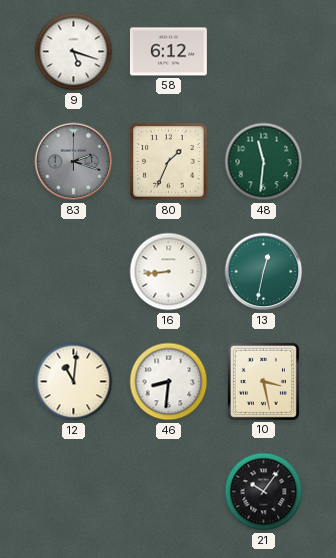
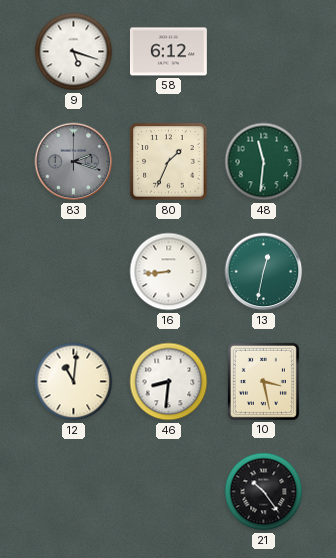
21: 10:06 -> 10:24 (264, 492)
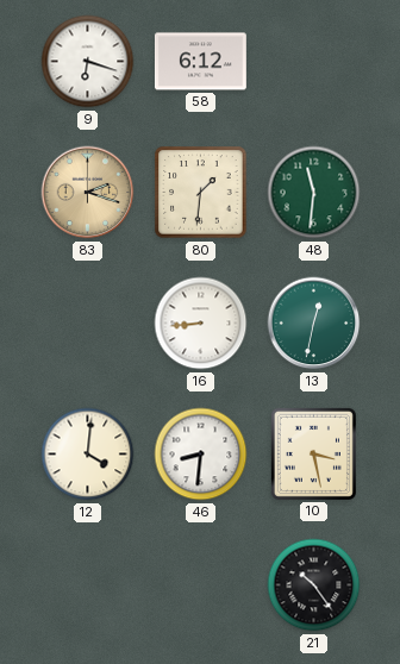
9: 5:18 -> 6:18 (88, 62)
83 dial: grey -> champagne (88, 193)
80: 1:34 -> 1:31 (201, 193)
12: 11:01 -> 4:01 (88, 455)
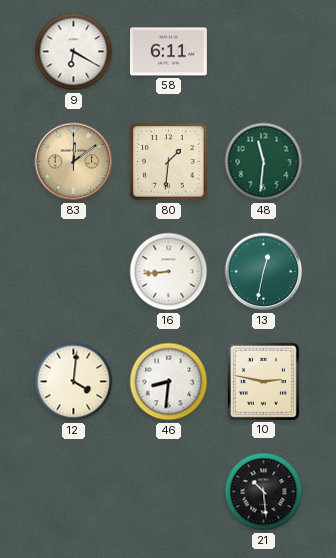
9: 6:18 -> 6:20 (74, 52)
58: 6:12 -> 6:11 (168, 52)
83: 2:18 -> 12:09 (74, 162)
10: 3:28 -> 2:47 (263, 381)
21: 10:24 -> 10:29 (264, 492)
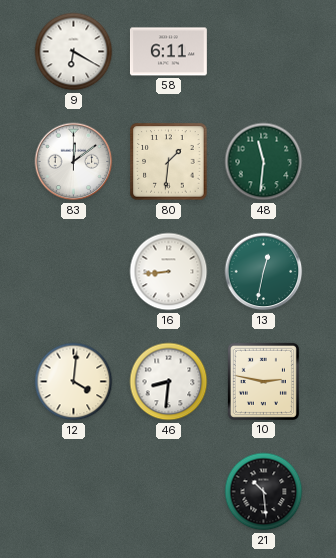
83 dial: champagne -> white (74, 162)
